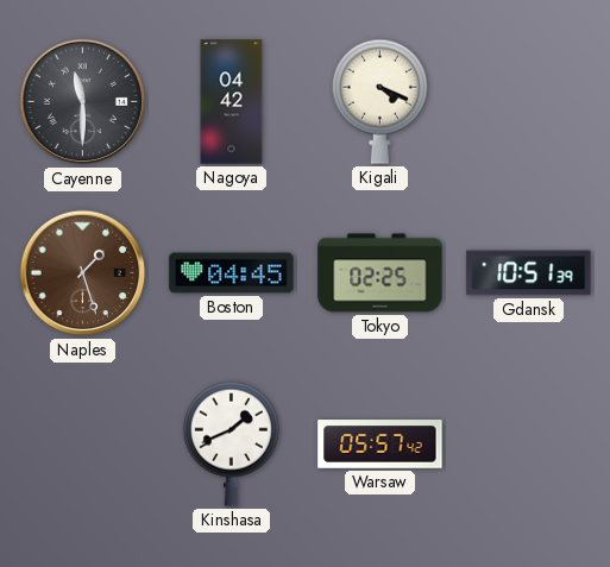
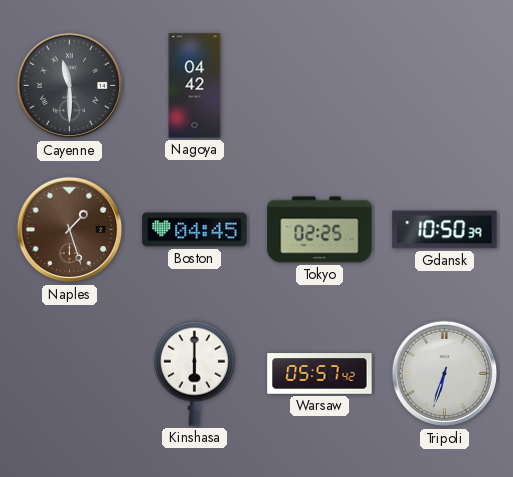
Kigali: 4:19 -> none (379, 101)
Gdansk: 10:51 -> 10:50 (445, 230)
Kinshasa: 1:41 -> 6:00 (194, 373)
Tripoli: none -> 6:33 (445, 374)
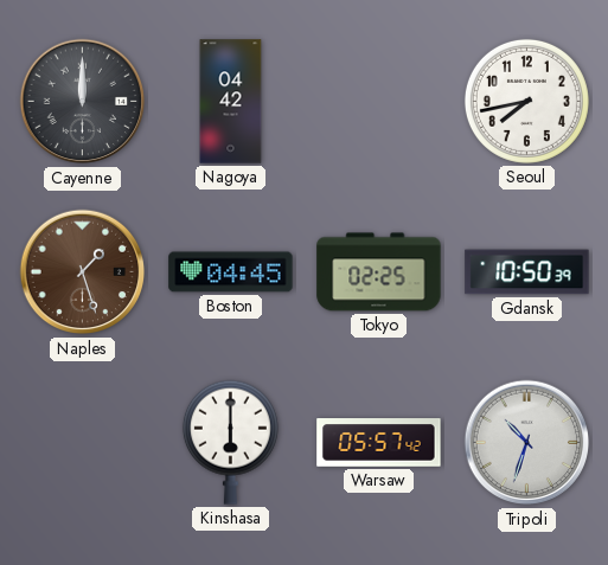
Cayenne: 11:30 -> 12:00 (83, 102)
Seoul: none -> 7:43 (526, 101)
Tripoli: 6:33 -> 10:33 (527, 443)
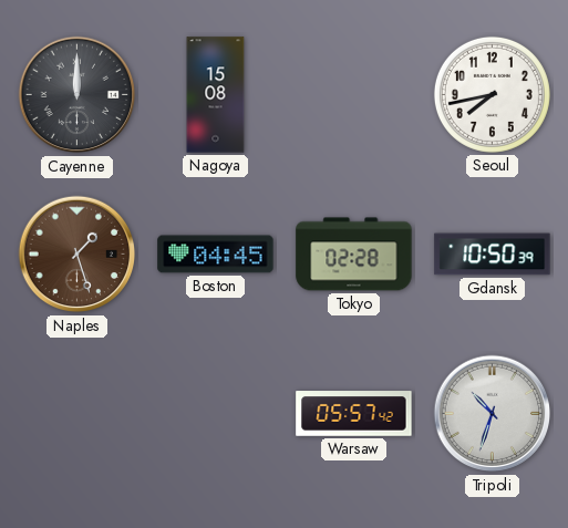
Nagoya: 04:42 -> 15:08 (216, 95)
Tokyo: 02:25 -> 02:28 (354, 255)
Kinshasa: 6:00 -> none (230, 442)
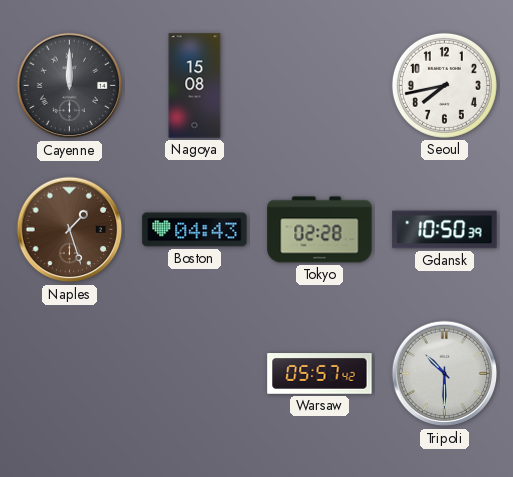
Boston: 04:45 -> 04:43 (195, 230)
Tripoli: 10:33 -> 10:30 (445, 374)
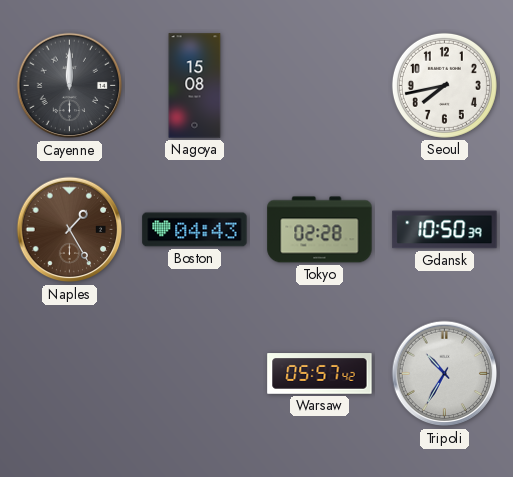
Naples: 1:27 -> 1:25 (70, 230)
Tripoli: 10:30 -> 10:35 (445, 374)
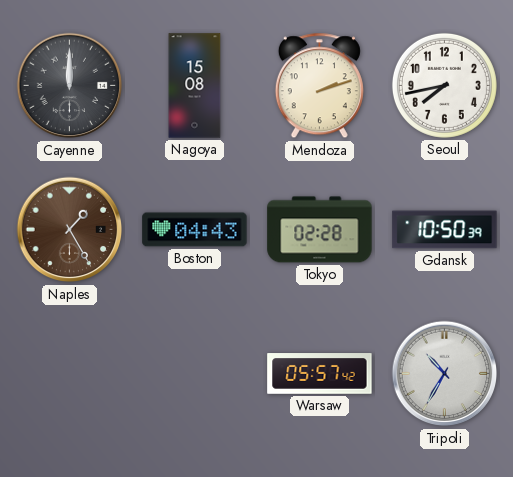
Mendoza: none -> 2:12 (319, 86)
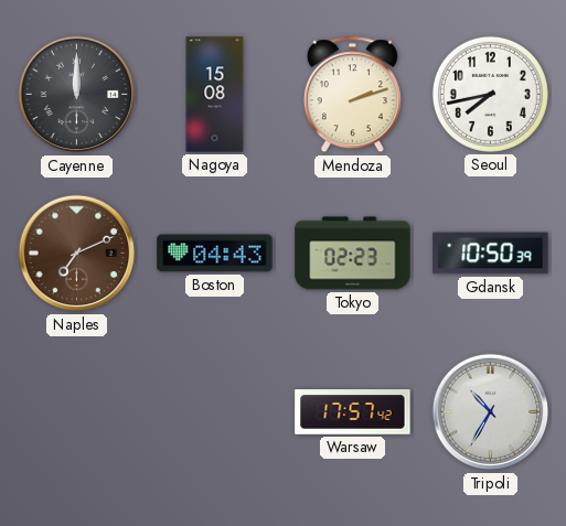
Naples: 1:25 -> 7:11 (77, 254)
Tokyo: 02:28 -> 02:23 (353, 254)
Warsaw: 05:57 -> 17:57 (353, 412)
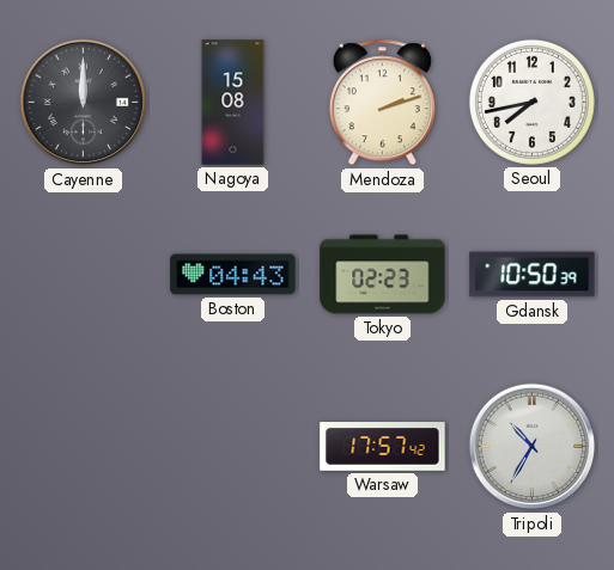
Naples: 7:11 -> none (77, 254)
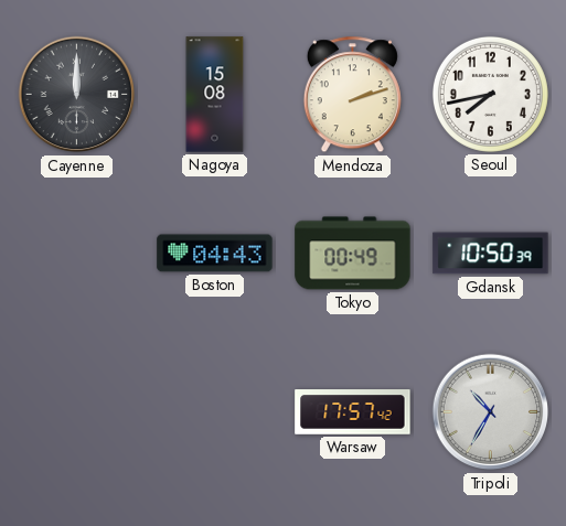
Tokyo: 02:23 -> 00:49 (353, 254)
